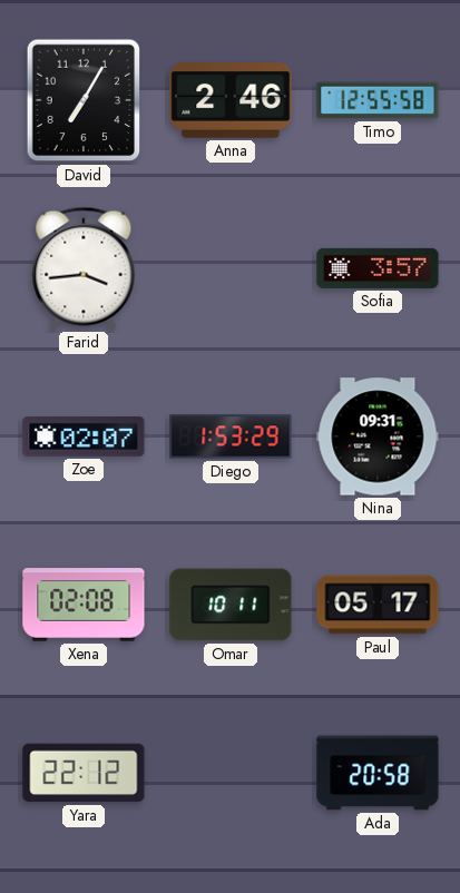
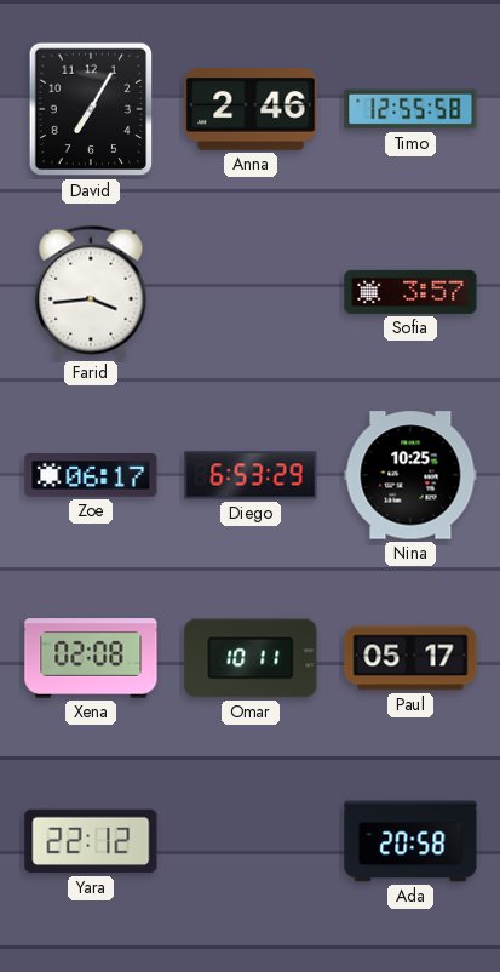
Zoe: 02:07 -> 06:17 (91, 475)
Diego: 1:53 -> 6:53 (251, 475)
Nina: 09:31 -> 10:25 (410, 475)
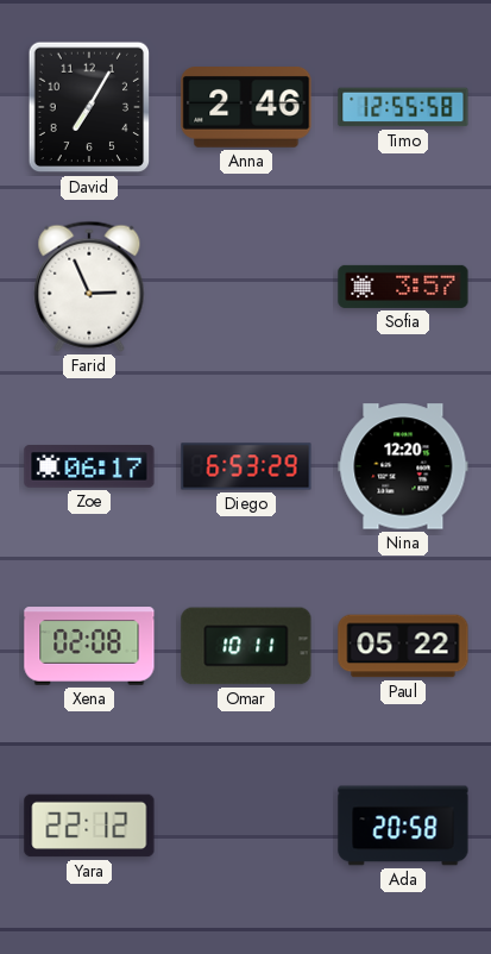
Farid: 3:44 -> 2:56 (89, 287)
Nina: 10:25 -> 12:20 (403, 466)
Paul: 05:17 -> 05:22 (403, 646)
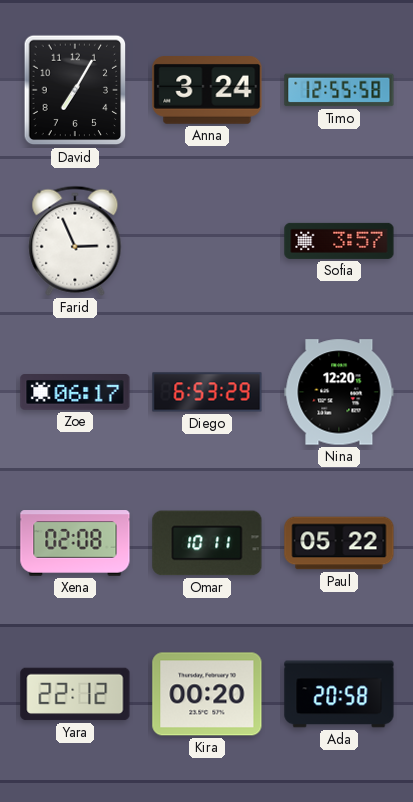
Anna: 2:46 -> 3:24 (207, 91)
Kira: none -> 00:20 (207, 694)
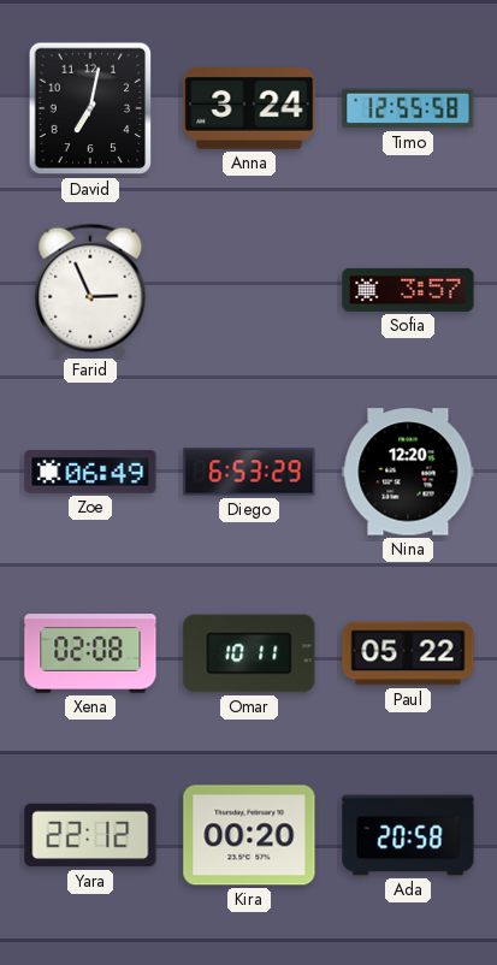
David: 7:05 -> 7:02 (90, 108)
Zoe: 06:17 -> 06:49 (90, 472)
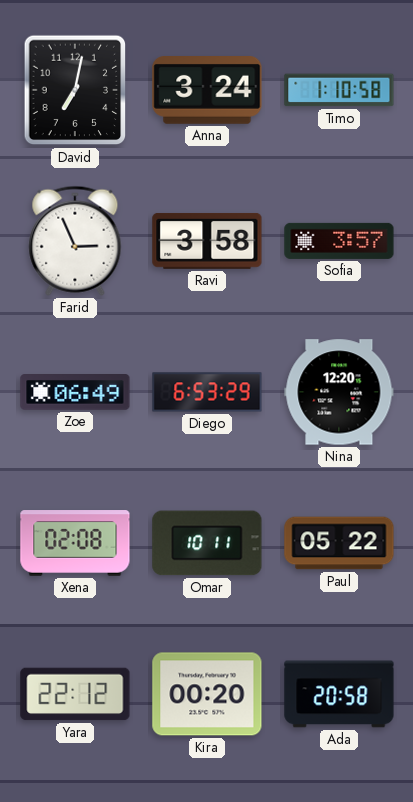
Timo: 12:55 -> 1:10 (339, 90)
Ravi: none -> 3:58 (207, 241)
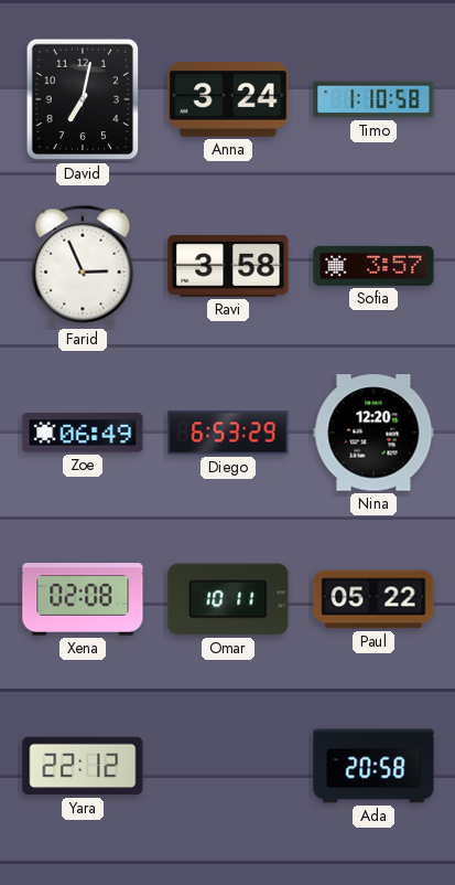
Kira: 00:20 -> none (207, 694)
